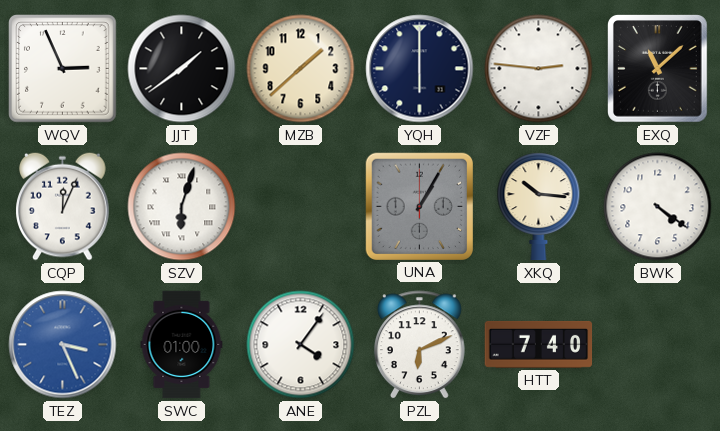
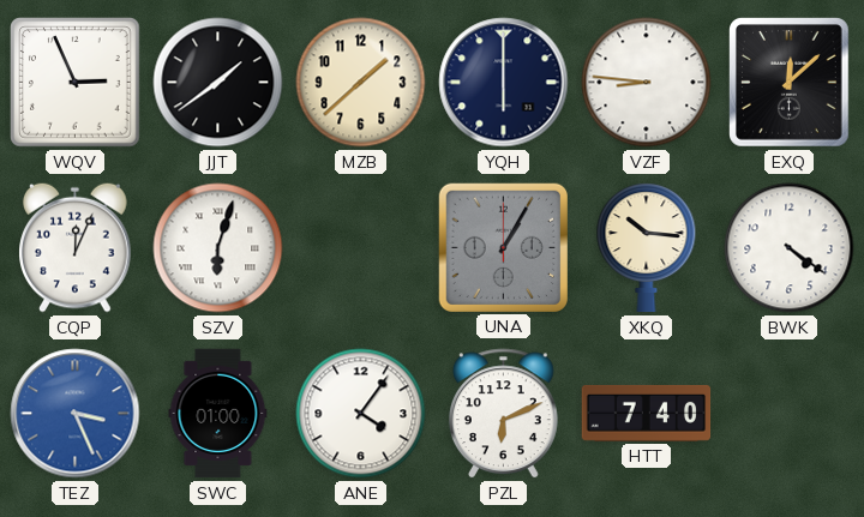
VZF: 2:46 -> 8:46 (647, 83)
EXQ: 11:08 -> 12:08 (790, 83)
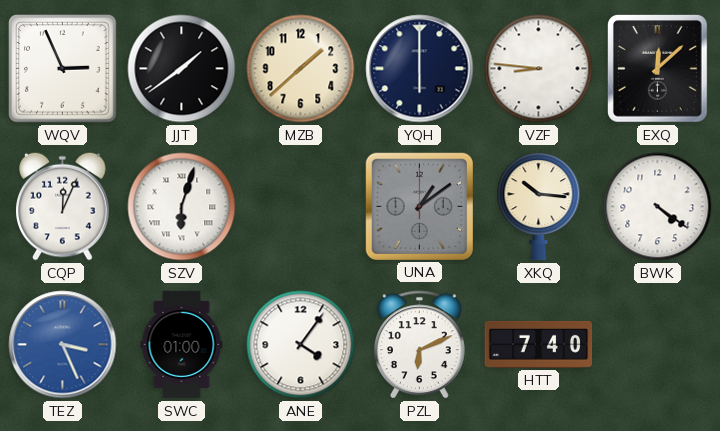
UNA: 1:05 -> 1:09 (419, 206)
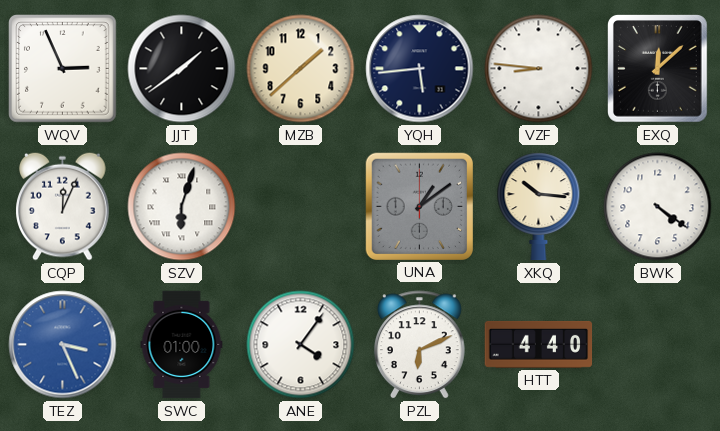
YQH: 6:00 -> 5:44 (420, 69)
HTT: 7:40 -> 4:40 (539, 344)
